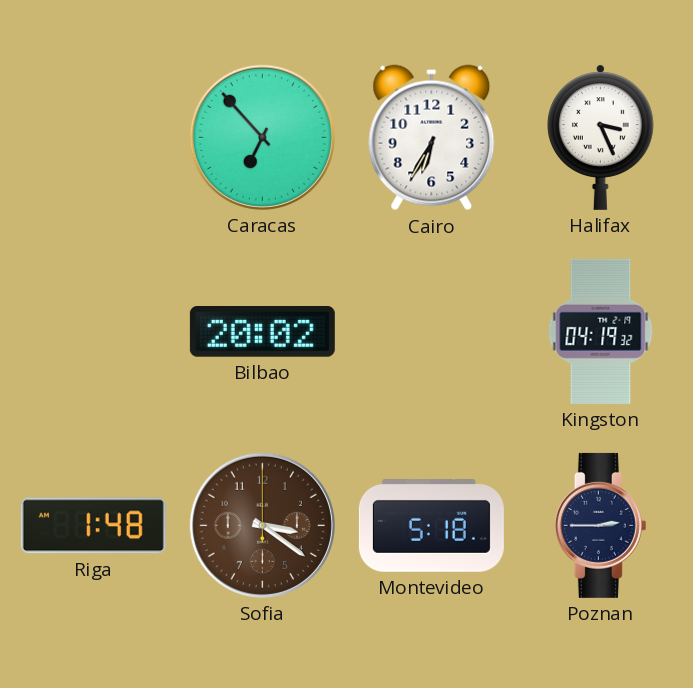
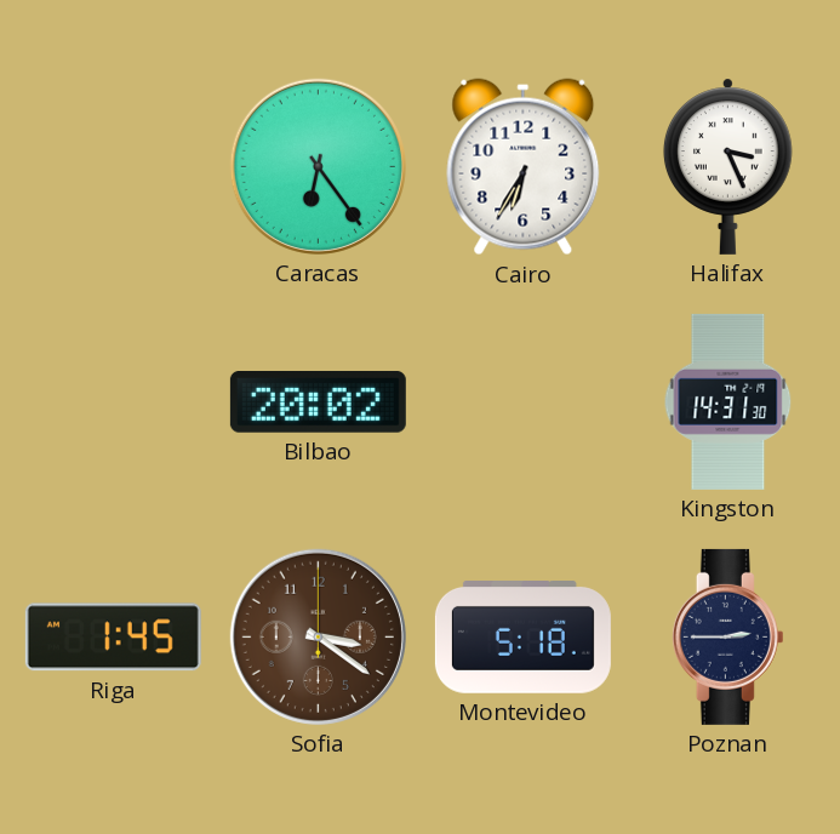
Caracas: 6:53 -> 6:24 (318, 166)
Kingston: 04:19 -> 14:31 (728, 401)
Riga: 1:48 -> 1:45 (113, 638)
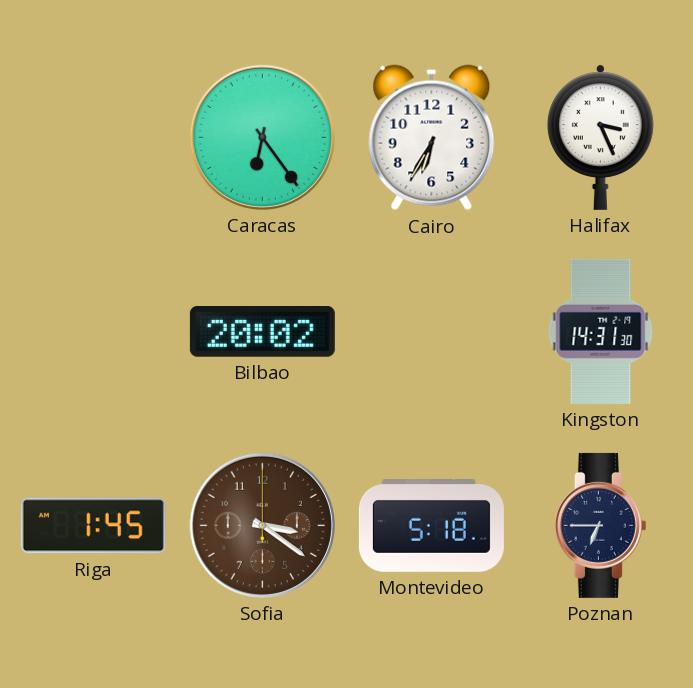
Poznan: 2:45 -> 6:45 (600, 525)
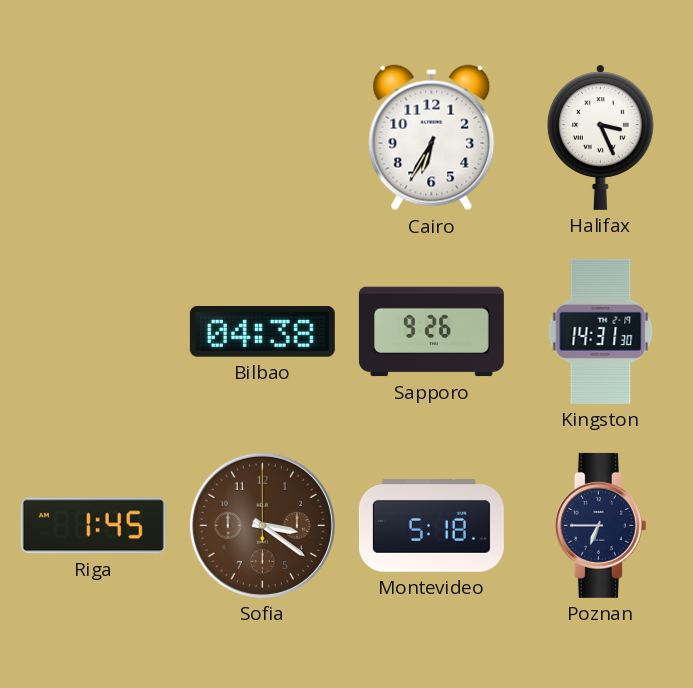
Caracas: 6:24 -> none (262, 137)
Bilbao: 20:02 -> 04:38 (262, 332)
Sapporo: none -> 9:26 (431, 332)
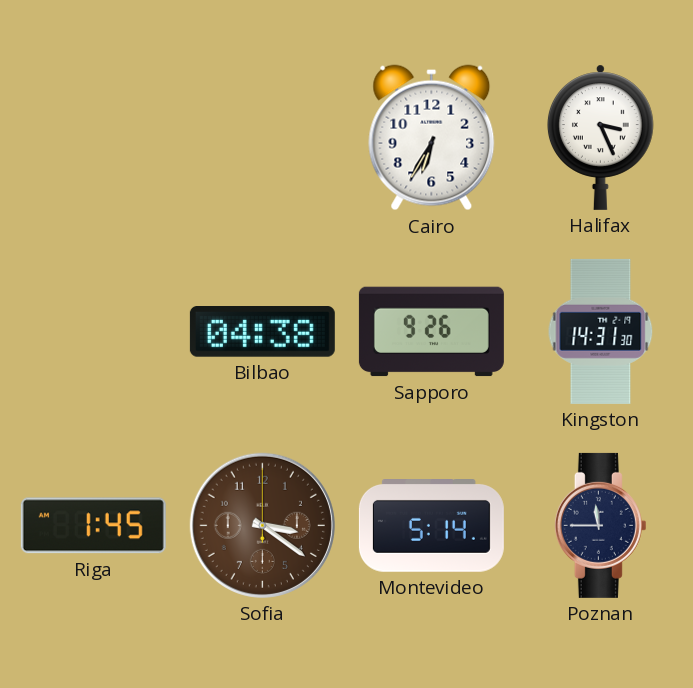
Montevideo: 5:18 -> 5:14 (431, 526)
Poznan: 6:45 -> 11:45 (600, 525)
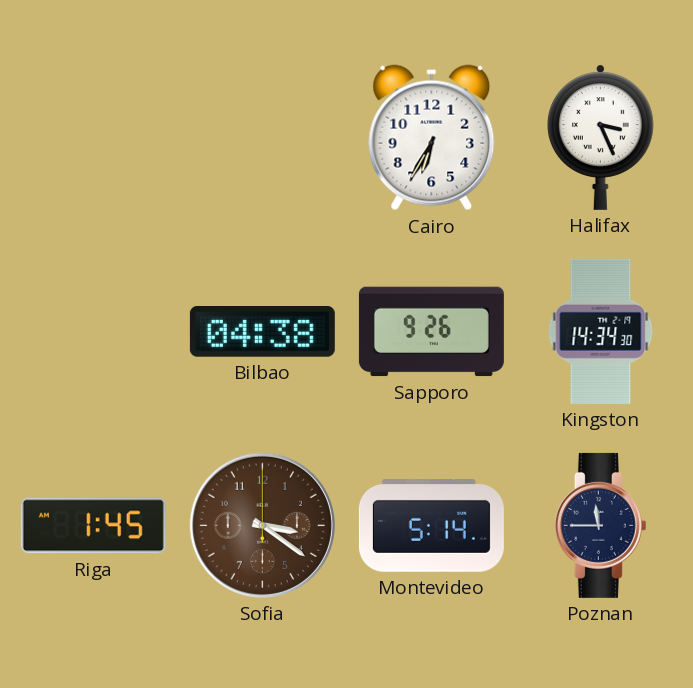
Kingston: 14:31 -> 14:34 (601, 331)
